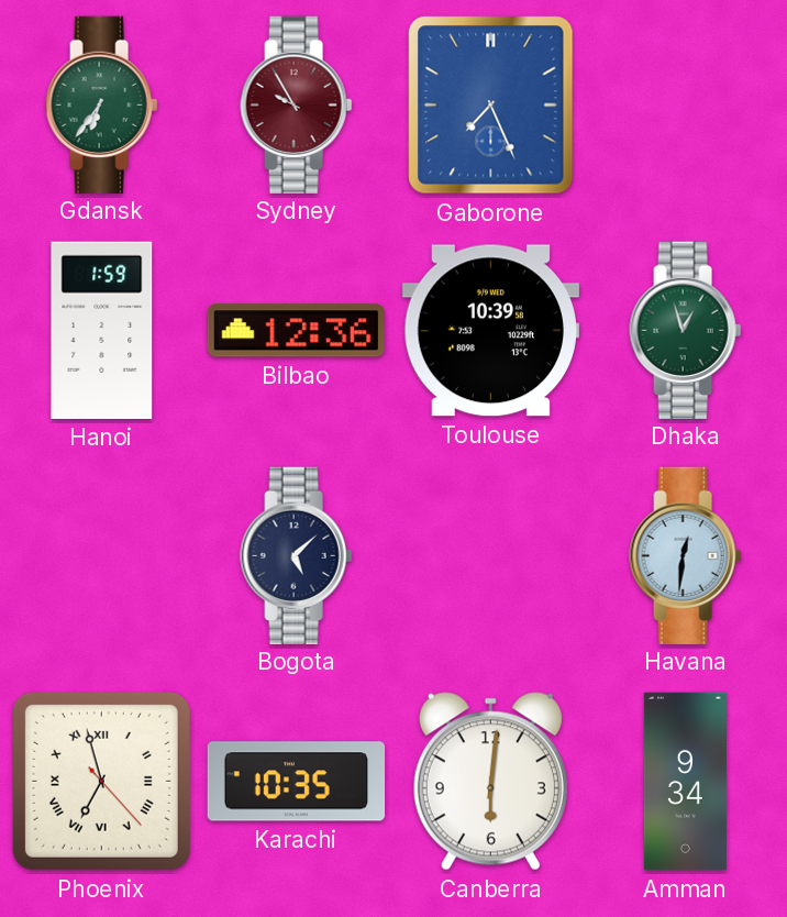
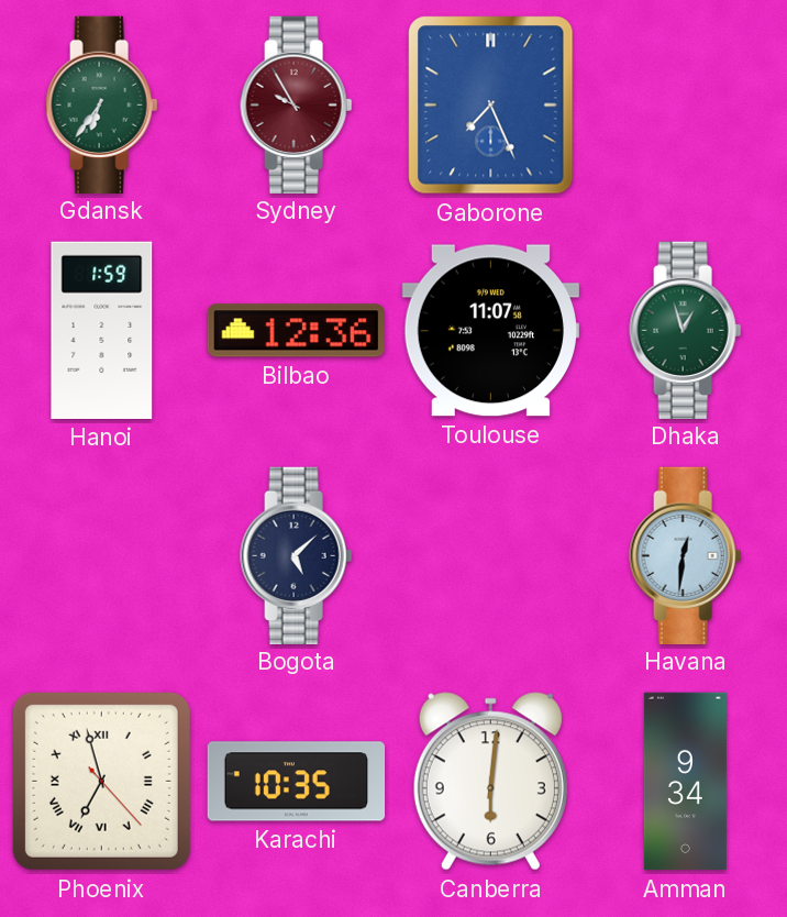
Toulouse: 10:39 -> 11:07 (490, 331)
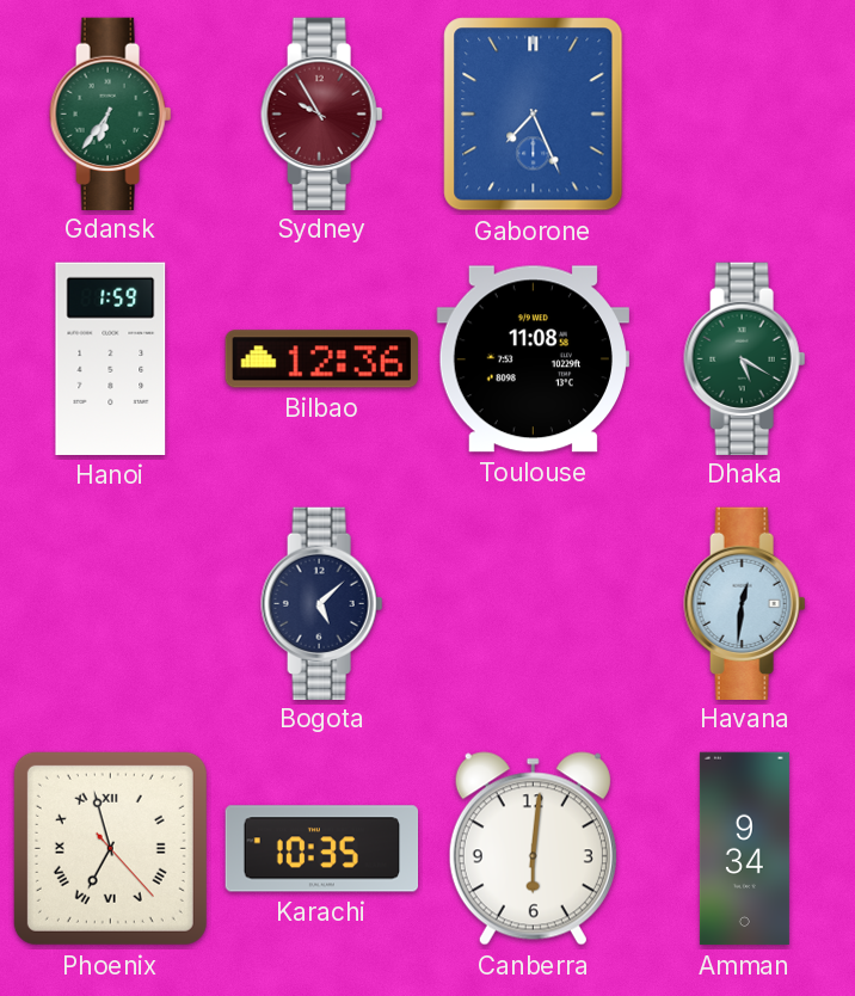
Toulouse: 11:07 -> 11:08 (533, 359)
Dhaka: 12:57 -> 5:20 (745, 358)
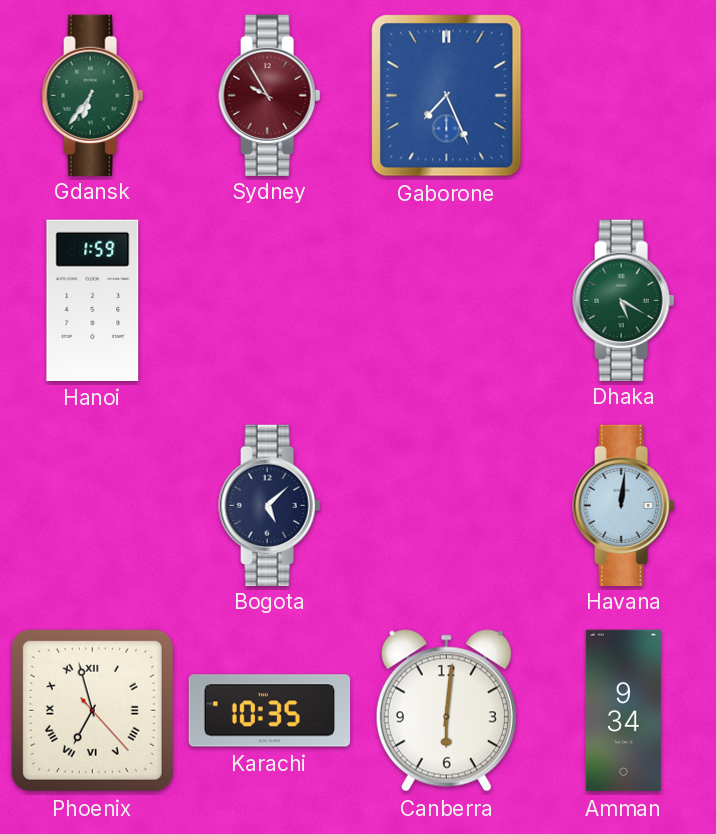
Bilbao: 12:36 -> none (321, 359)
Toulouse: 11:08 -> none (533, 359)
Havana: 12:31 -> 12:01 (624, 505)
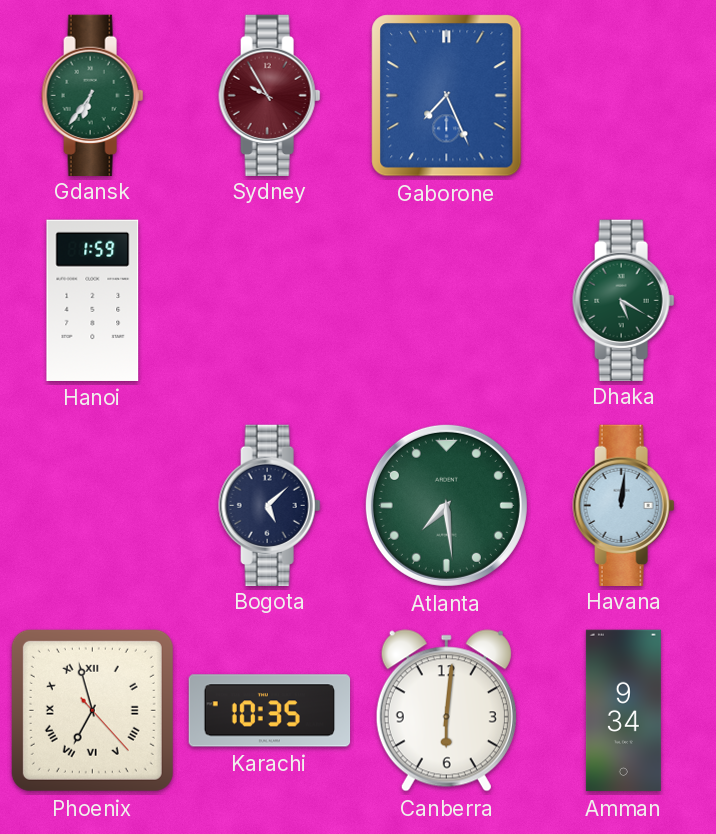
Atlanta: none -> 7:29 (446, 505)
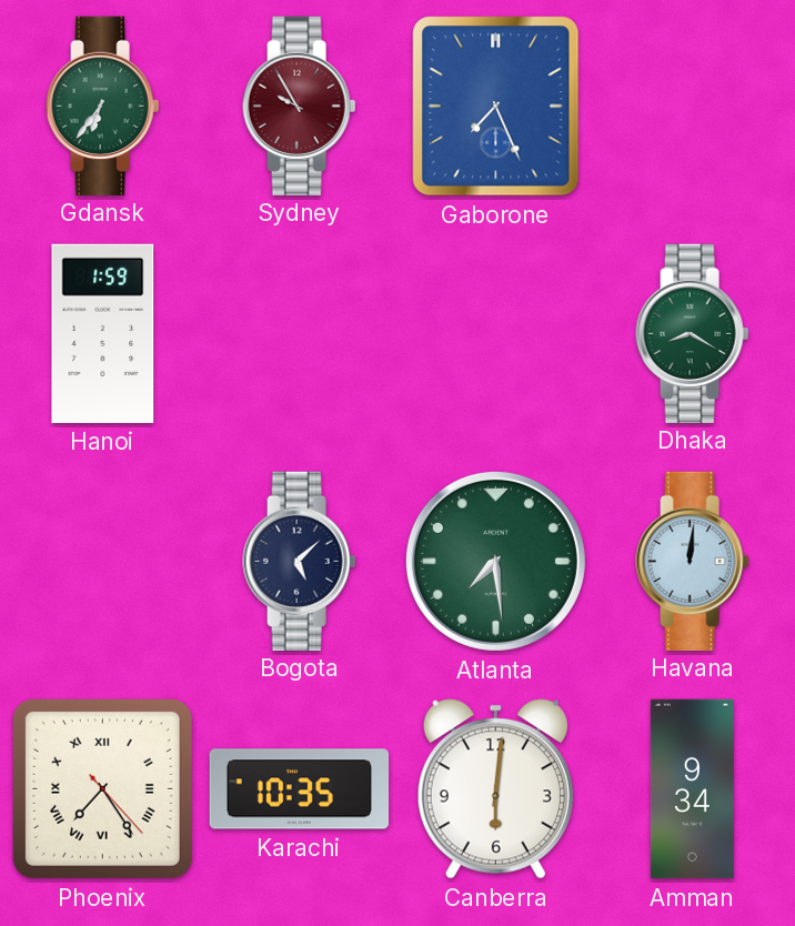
Dhaka: 5:20 -> 8:20 (693, 333)
Phoenix: 6:57 -> 7:24 (102, 788)
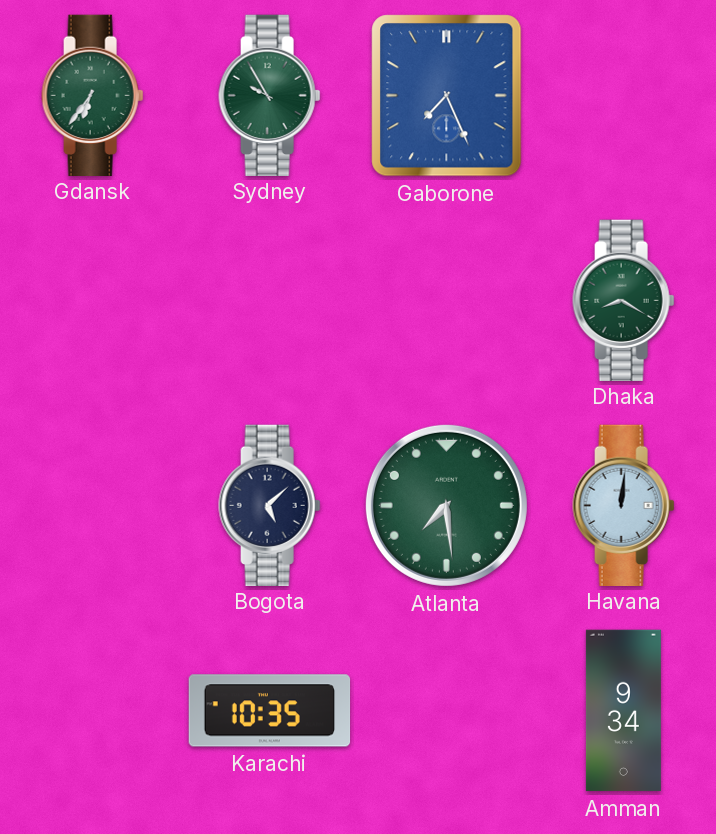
Sydney dial: burgundy -> green (270, 95)
Hanoi: 1:59 -> none (103, 333)
Phoenix: 7:24 -> none (102, 788)
Canberra: 6:01 -> none (495, 789)
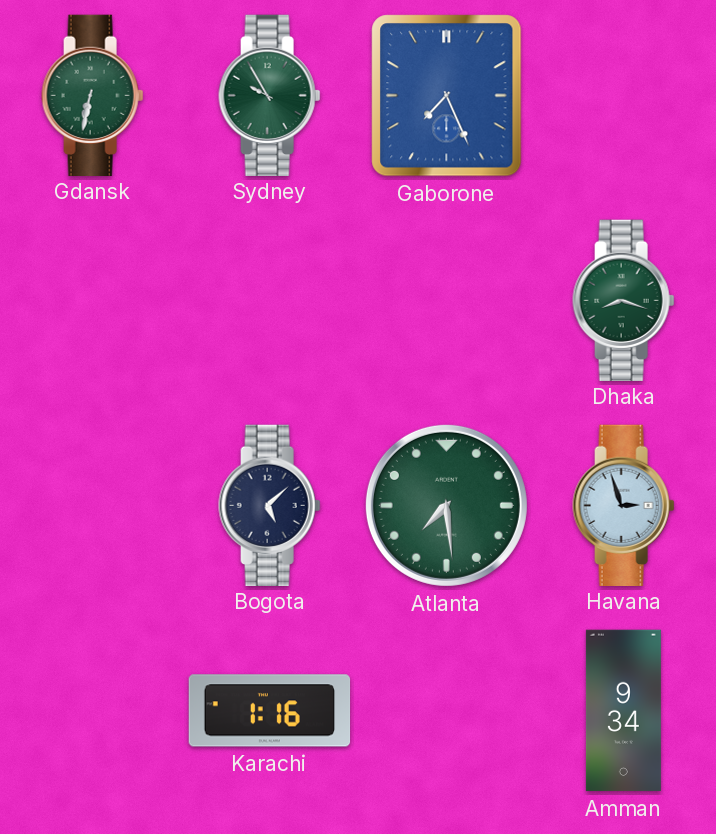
Gdansk: 6:36 -> 6:32 (93, 95)
Dhaka: 8:20 -> 8:18 (624, 300)
Havana: 12:01 -> 2:57 (624, 505)
Karachi: 10:35 -> 1:16 (270, 711)
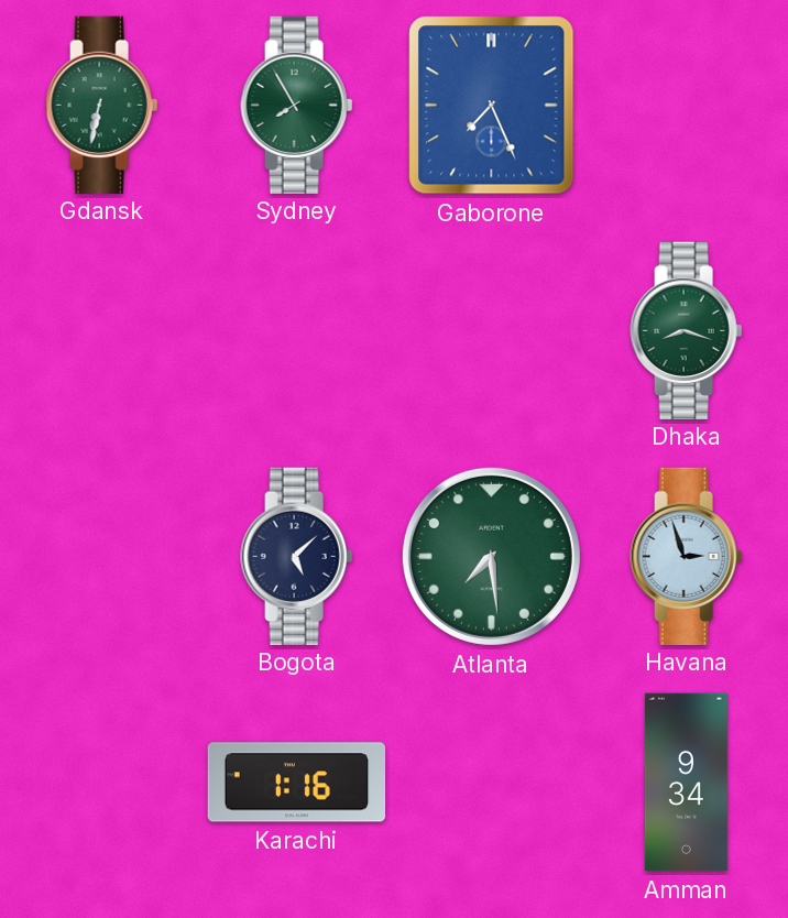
Sydney: 9:55 -> 7:55 (297, 105)
